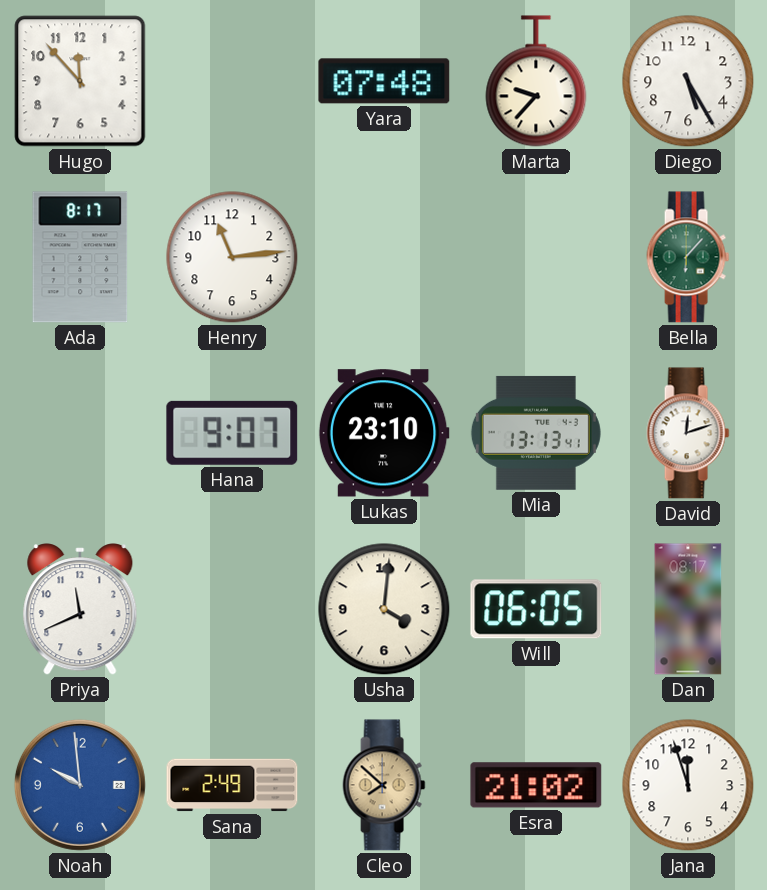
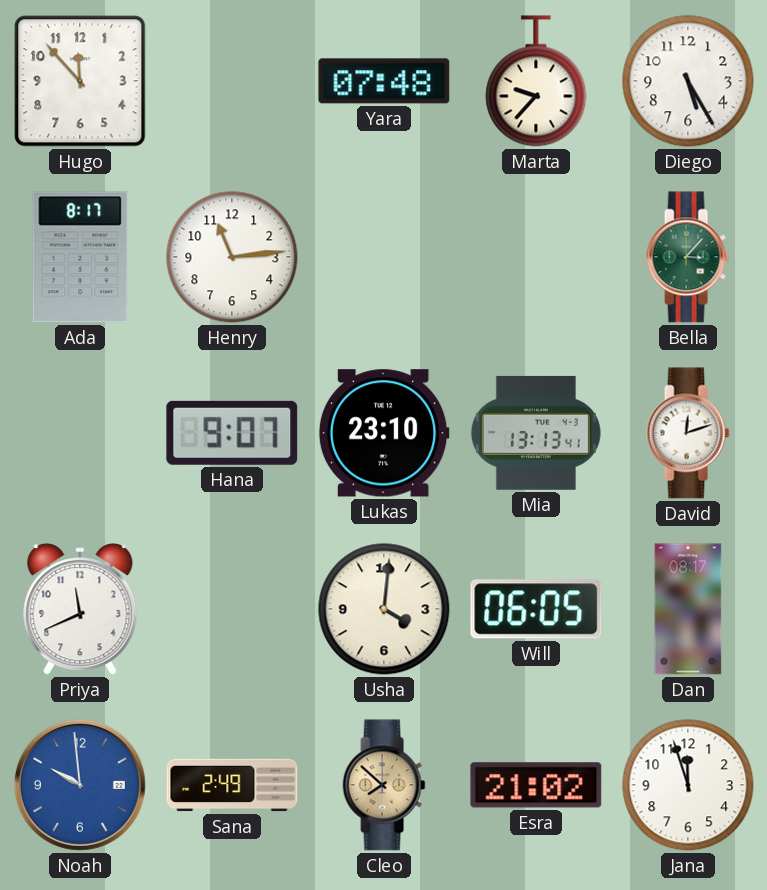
Bella: 6:07 -> 3:07 (688, 257)
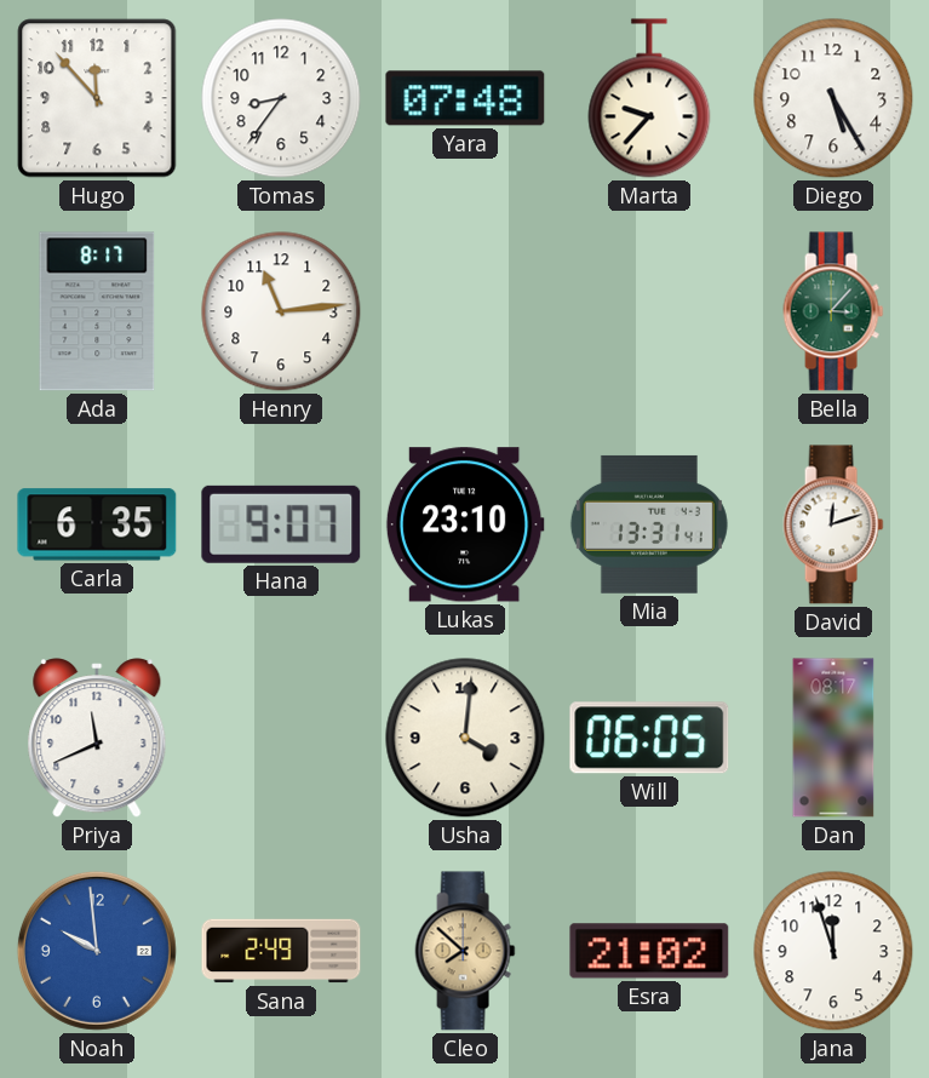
Tomas: none -> 8:36 (281, 98)
Carla: none -> 6:35 (97, 524)
Mia: 13:13 -> 13:31 (649, 524)
